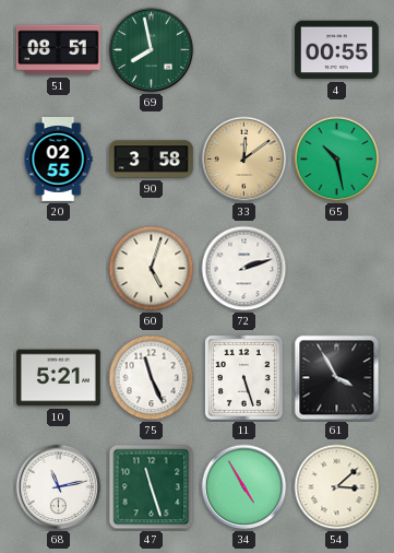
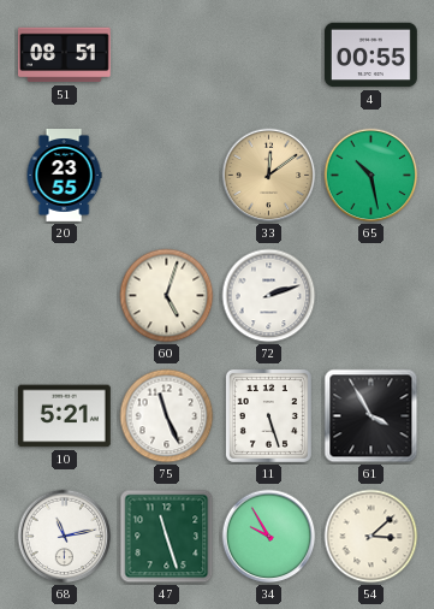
69: 7:58 -> none (152, 50)
20: 02:55 -> 23:55 (64, 176)
90: 3:58 -> none (152, 160)
34: 4:55 -> 9:55 (269, 537)
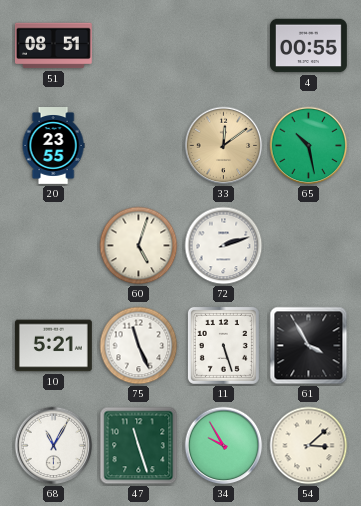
68: 11:13 -> 11:05 (54, 446)
